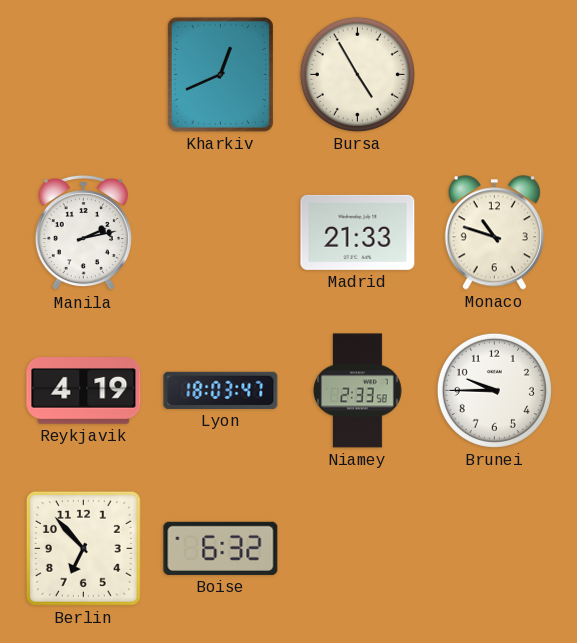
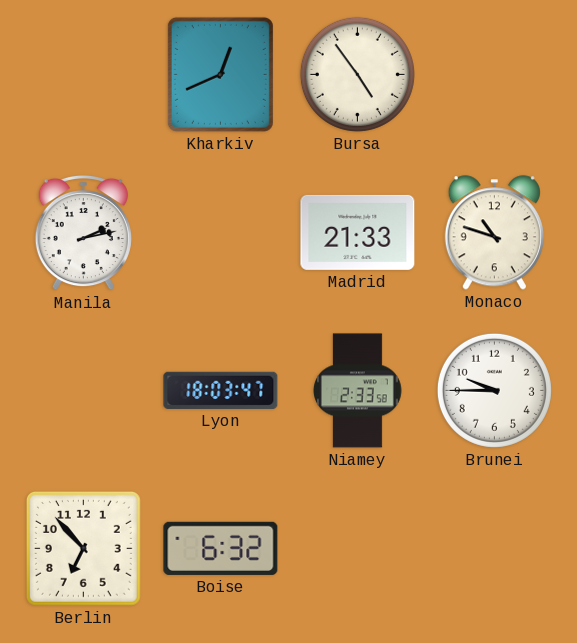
Bursa: 4:55 -> 4:54 (357, 74)
Reykjavik: 4:19 -> none (84, 391)
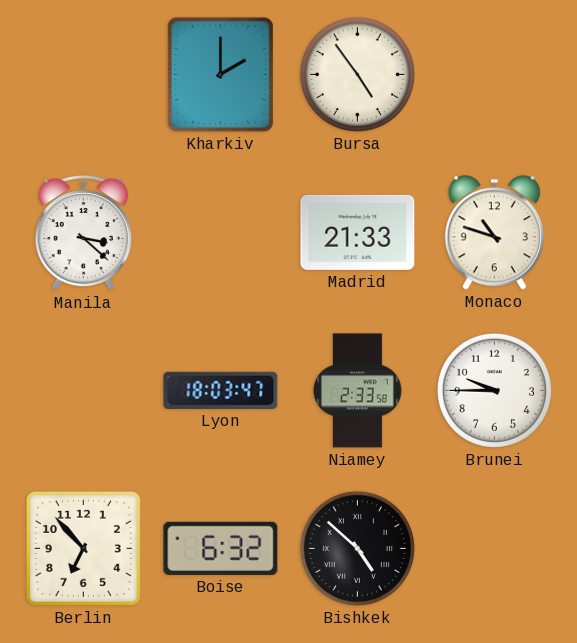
Kharkiv: 12:41 -> 2:00 (220, 74)
Manila: 2:13 -> 3:22 (83, 233)
Bishkek: none -> 4:52 (357, 548)
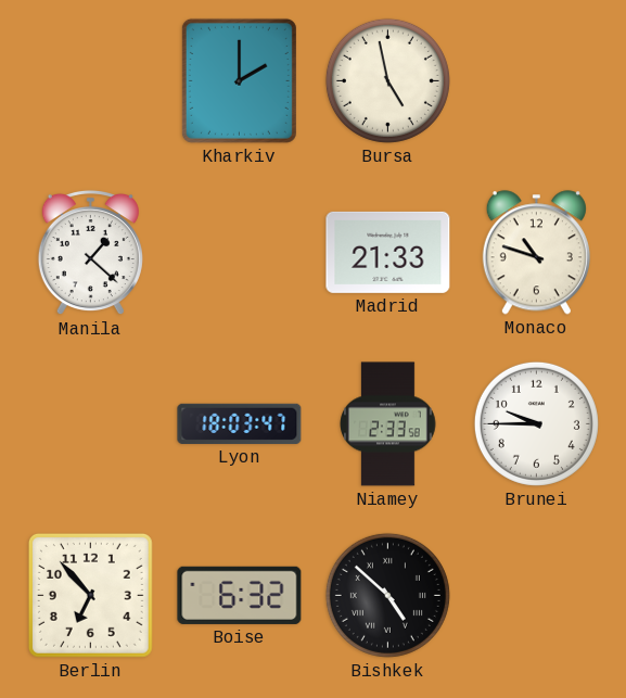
Bursa: 4:54 -> 4:58 (387, 80)
Manila: 3:22 -> 1:22 (90, 253)
